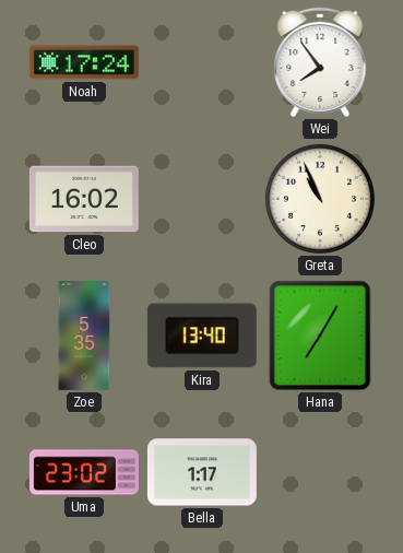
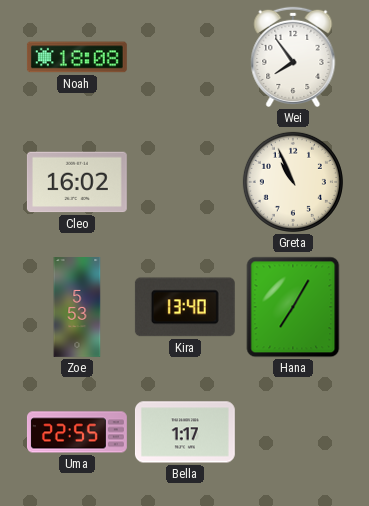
Noah: 17:24 -> 18:08 (77, 57)
Zoe: 5:35 -> 5:53 (77, 308)
Uma: 23:02 -> 22:55 (77, 432)
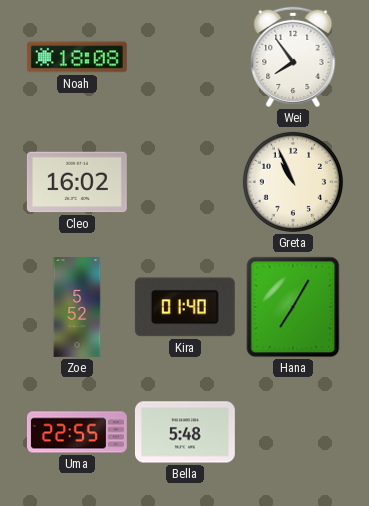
Zoe: 5:53 -> 5:52 (77, 308)
Kira: 13:40 -> 01:40 (185, 307)
Bella: 1:17 -> 5:48 (185, 432)
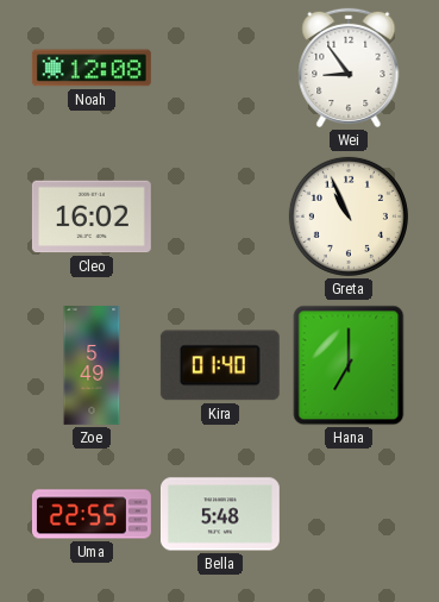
Noah: 18:08 -> 12:08 (92, 68)
Wei: 7:54 -> 8:54 (349, 68)
Zoe: 5:52 -> 5:49 (92, 366)
Hana: 7:05 -> 7:00 (349, 365)
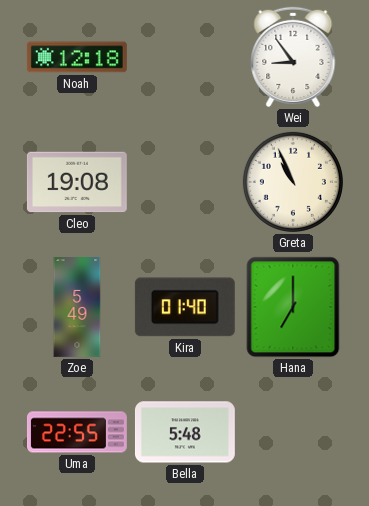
Noah: 12:08 -> 12:18 (77, 57)
Cleo: 16:02 -> 19:08 (77, 182)
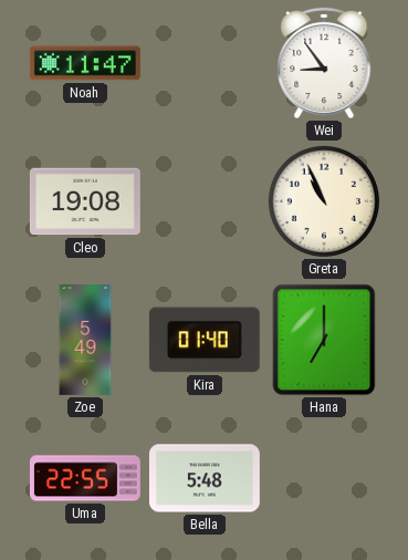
Noah: 12:18 -> 11:47 (85, 63)
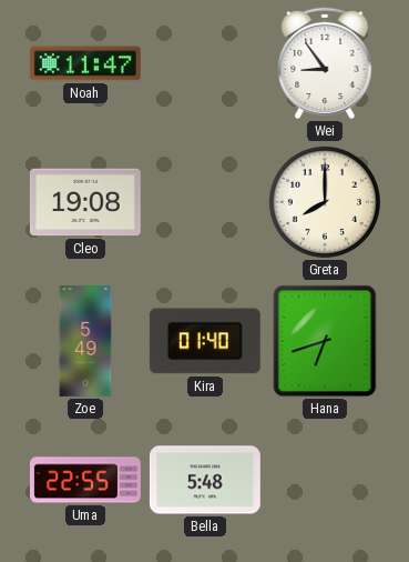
Greta: 10:56 -> 8:00 (325, 202)
Hana: 7:00 -> 6:42 (325, 341)
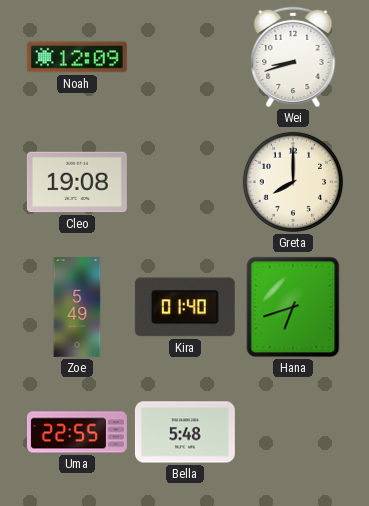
Noah: 11:47 -> 12:09 (77, 57)
Wei: 8:54 -> 8:42 (293, 57)
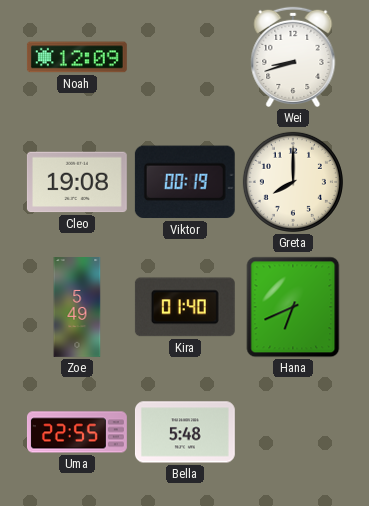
Viktor: none -> 00:19 (185, 182)
Hana: 6:42 -> 6:41 (293, 307)
